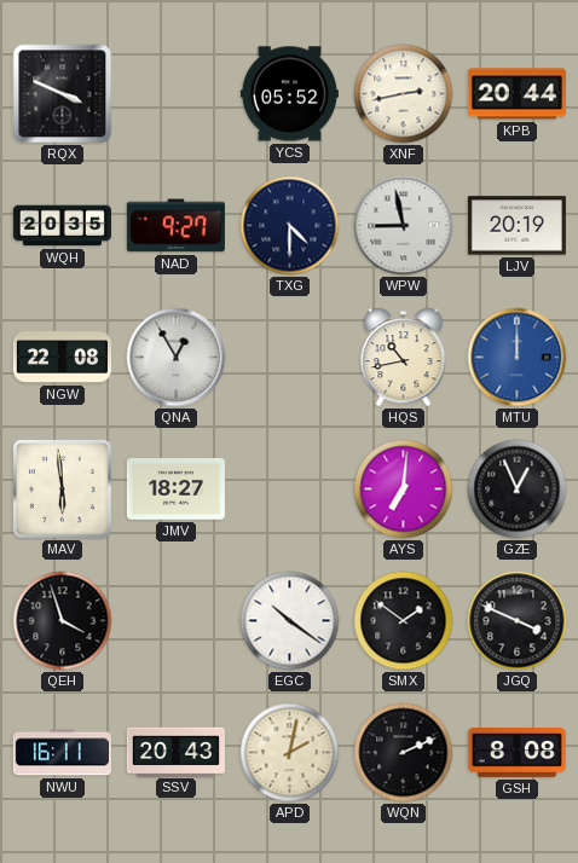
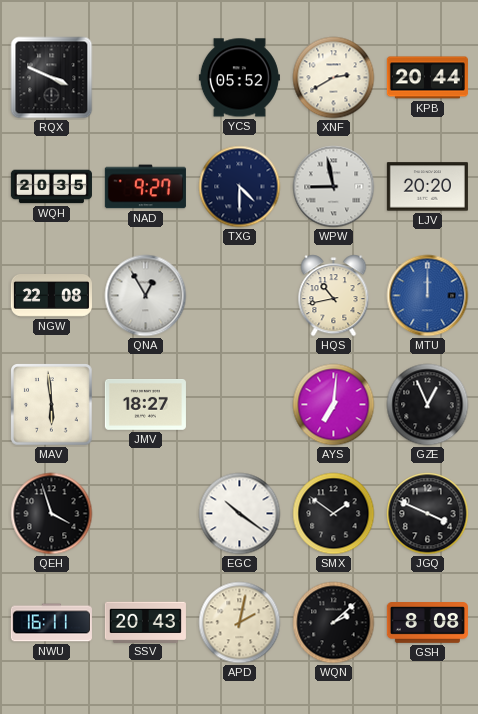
XNF: 2:43 -> 2:40 (334, 78)
LJV: 20:19 -> 20:20 (427, 187)
WQN: 2:11 -> 2:08 (334, 623)
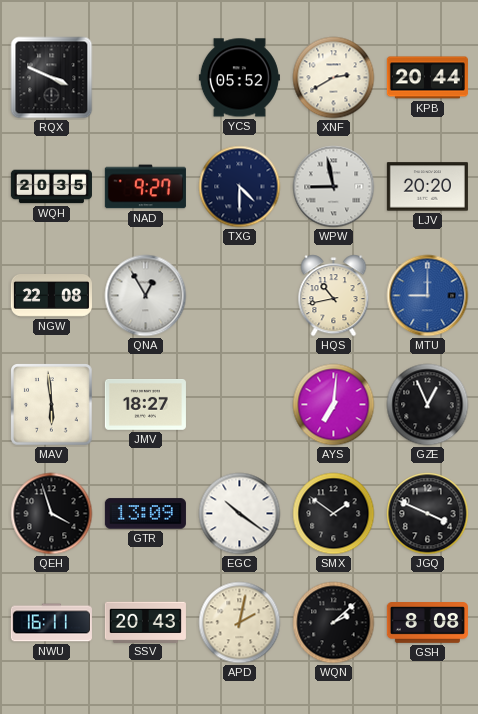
MTU: 12:00 -> 9:00 (428, 296)
GTR: none -> 13:09 (145, 514)
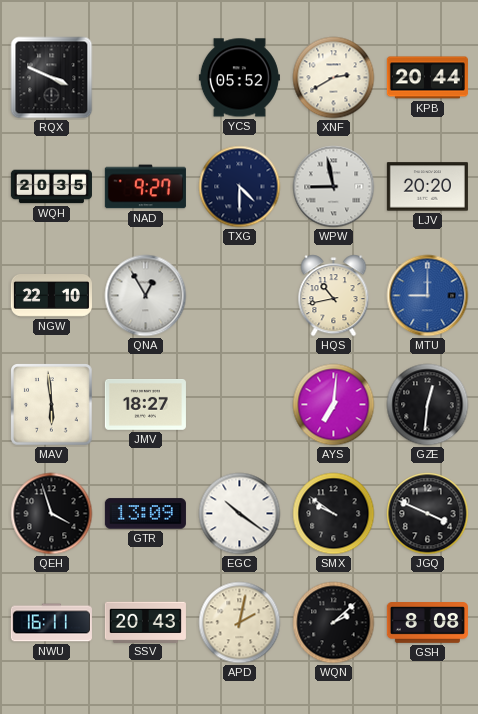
NGW: 22:08 -> 22:10 (51, 296)
GZE: 12:56 -> 12:31 (428, 405)
SMX: 1:51 -> 9:51 (334, 514)
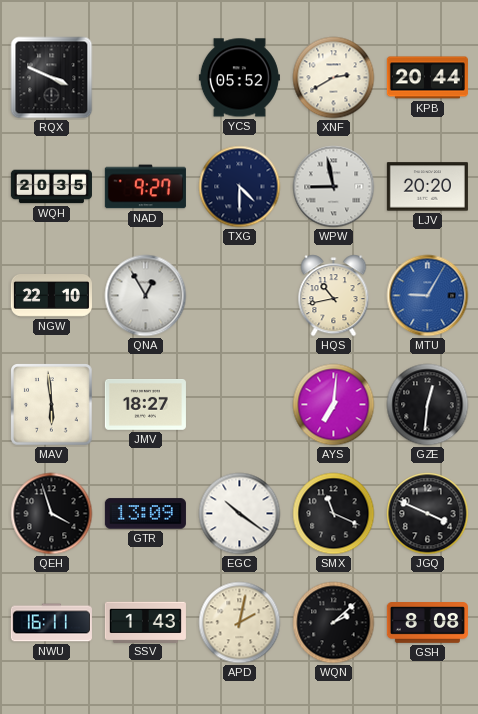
MTU: 9:00 -> 9:05 (428, 296)
SMX: 9:51 -> 11:19 (334, 514)
SSV: 20:43 -> 1:43 (145, 622)
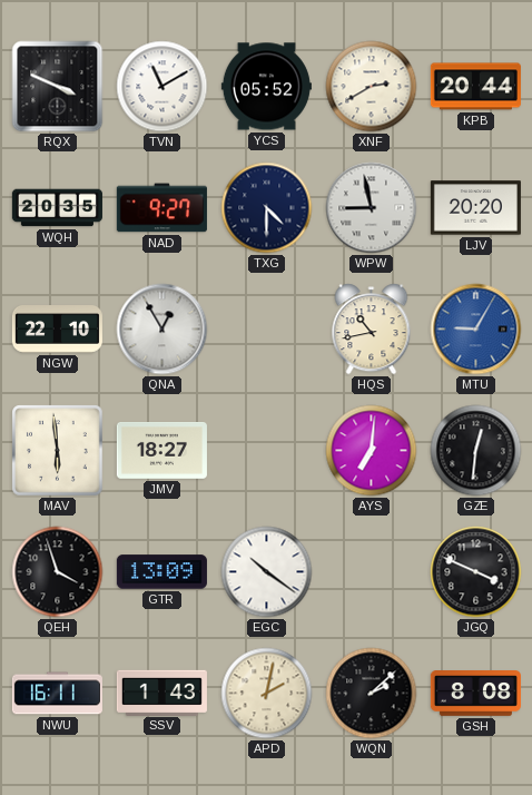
TVN: none -> 11:10 (162, 87)
SMX: 11:19 -> none (334, 514)
